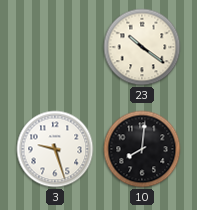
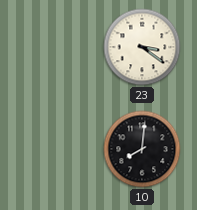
23: 10:21 -> 3:21 (142, 47)
3: 9:27 -> none (55, 149)
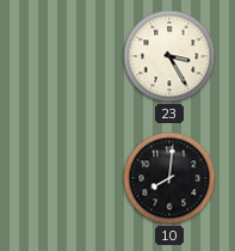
23: 3:21 -> 3:25 (169, 56)
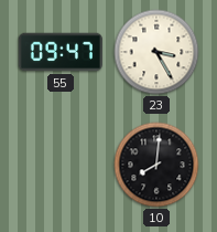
55: none -> 09:47 (61, 52)
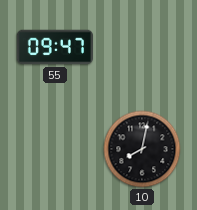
23: 3:25 -> none (156, 52)
10: 8:01 -> 8:02 (142, 149)
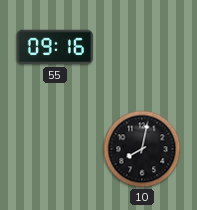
55: 09:47 -> 09:16 (55, 47)
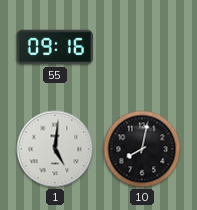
1: none -> 5:01 (55, 149)
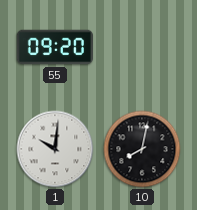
55: 09:16 -> 09:20 (55, 47)
1: 5:01 -> 10:01 (55, 149)
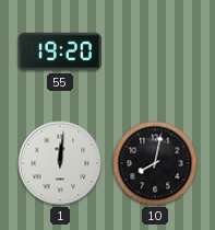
55: 09:20 -> 19:20 (60, 51)
1: 10:01 -> 12:01 (60, 163)
